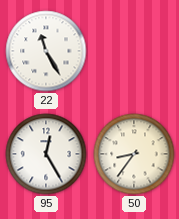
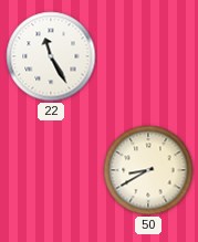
95: 12:25 -> none (46, 154)
50: 8:36 -> 8:40 (148, 170)
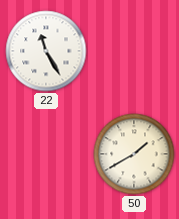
50: 8:40 -> 1:40 (134, 154)
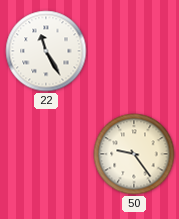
50: 1:40 -> 9:24 (134, 154)
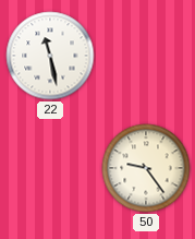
22: 11:25 -> 11:28 (50, 56)
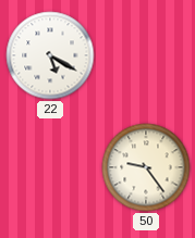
22: 11:28 -> 5:20 (50, 55)
